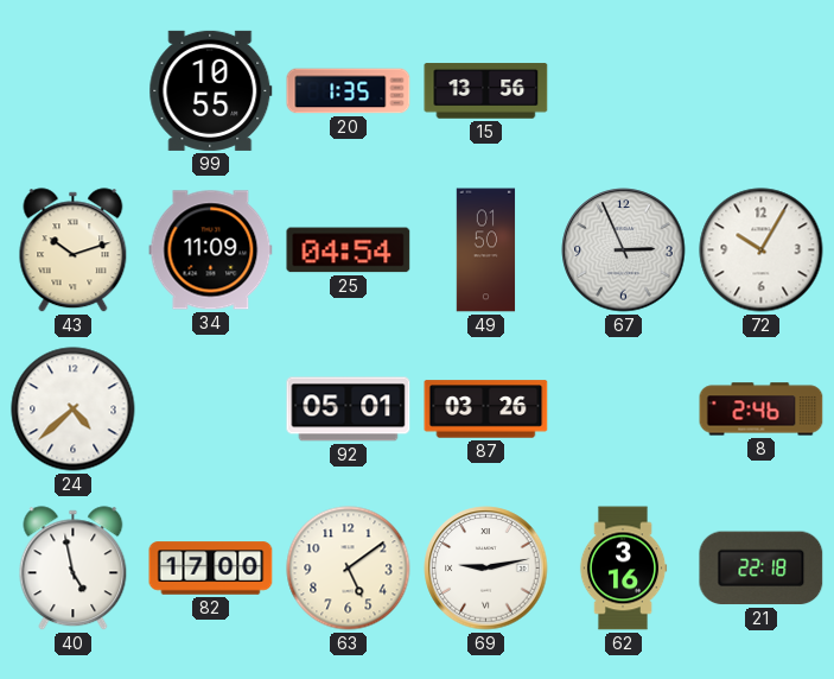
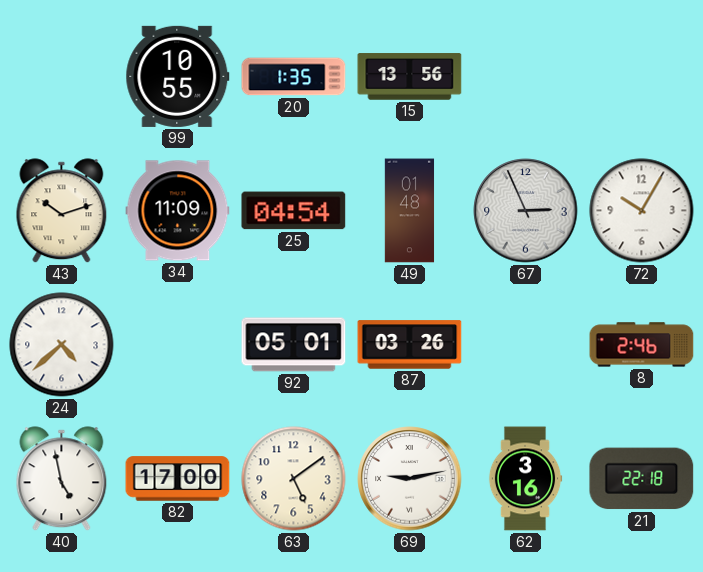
49: 01:50 -> 01:48 (410, 211)
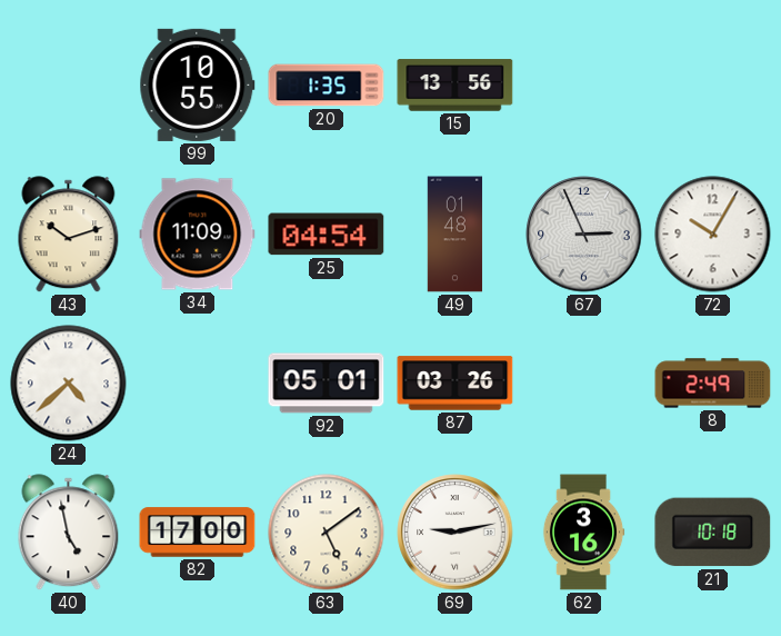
8: 2:46 -> 2:49 (713, 384)
21: 22:18 -> 10:18 (713, 533)
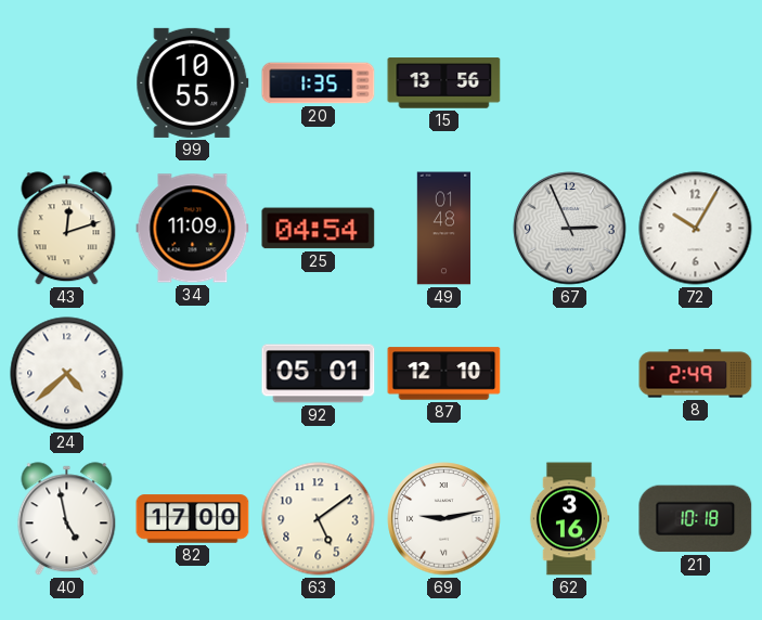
43: 10:12 -> 12:12 (67, 229)
87: 03:26 -> 12:10 (444, 374)
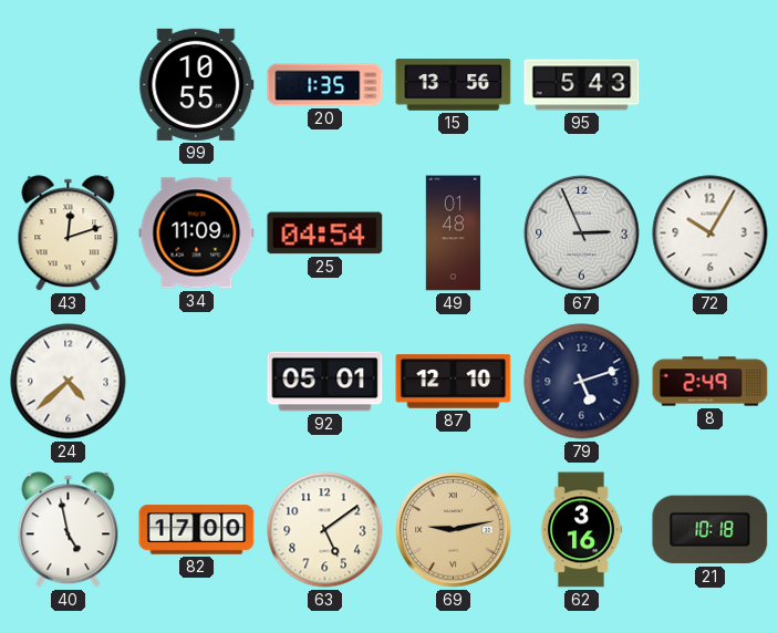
95: none -> 5:43 (582, 85)
79: none -> 5:12 (582, 382)
69 dial: white -> champagne (454, 530)
